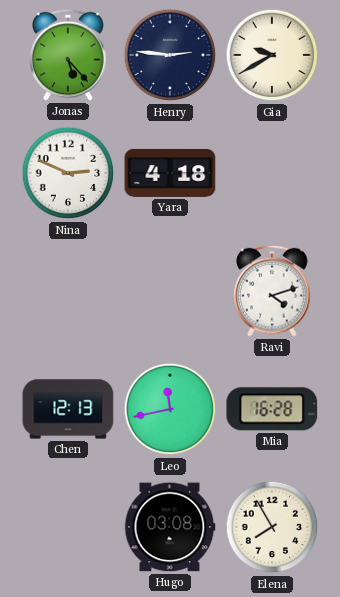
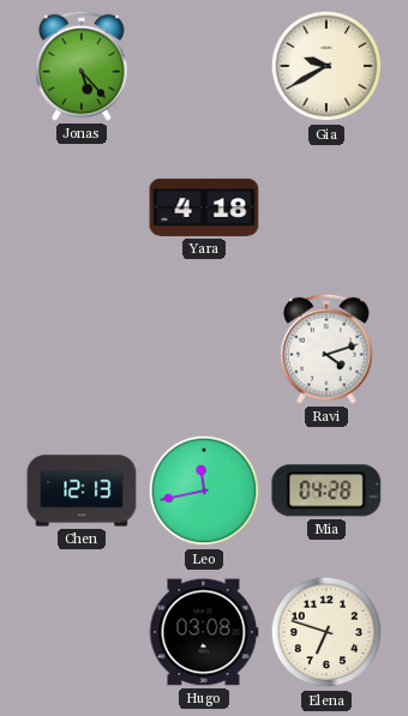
Henry: 2:46 -> none (170, 55)
Nina: 2:49 -> none (68, 173)
Mia: 16:28 -> 04:28 (326, 491)
Elena: 7:55 -> 6:48 (326, 632)
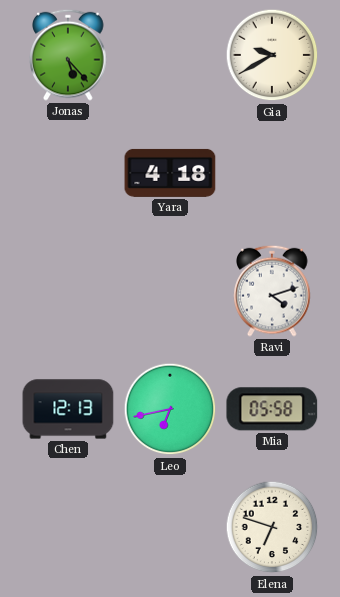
Leo: 11:43 -> 6:43 (170, 409)
Mia: 04:28 -> 05:58 (272, 409)
Hugo: 03:08 -> none (204, 632)
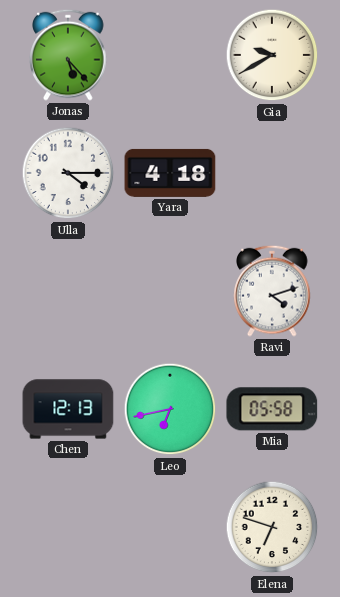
Ulla: none -> 4:15 (68, 173)
